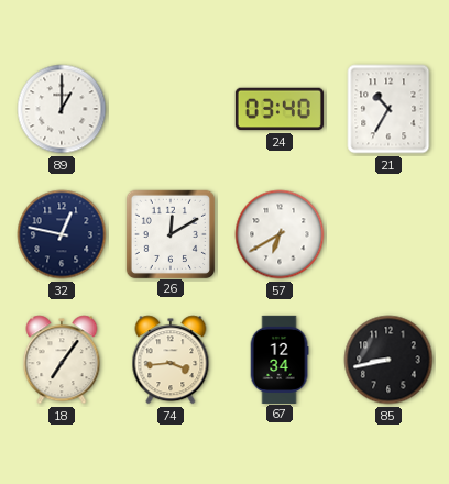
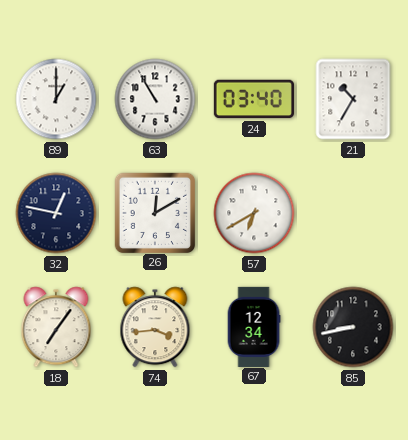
63: none -> 10:55 (155, 99)
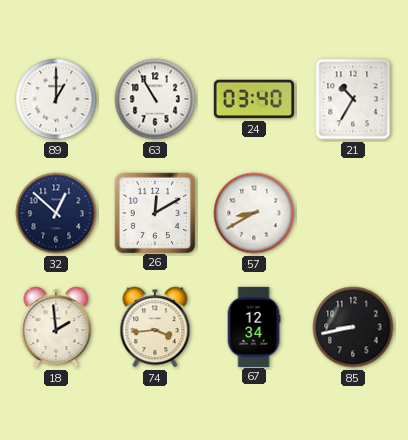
32: 12:47 -> 12:52 (56, 213)
57: 6:40 -> 8:40 (254, 213)
18: 7:06 -> 1:59 (56, 327)
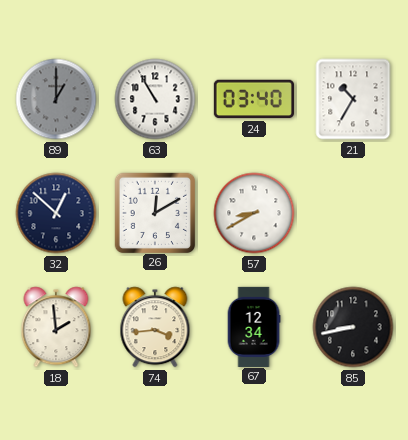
89 dial: white -> grey (56, 99)
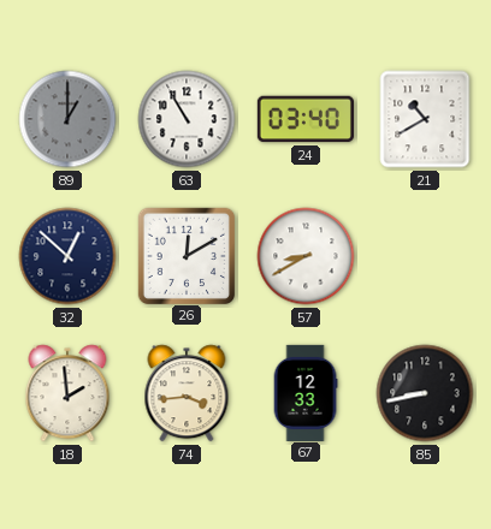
21: 10:35 -> 10:40 (425, 119)
67: 12:34 -> 12:33 (306, 392)
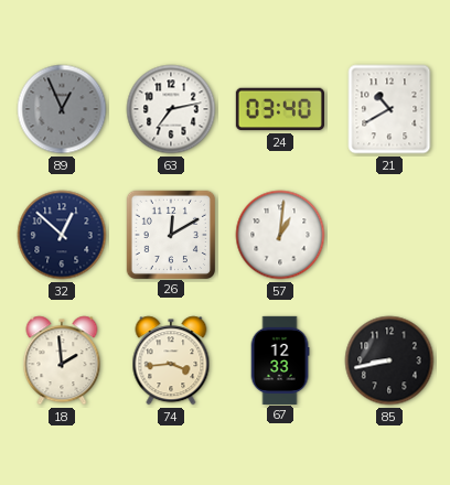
89: 1:00 -> 12:56 (62, 109)
63: 10:55 -> 7:13 (171, 109)
57: 8:40 -> 1:01 (280, 235)
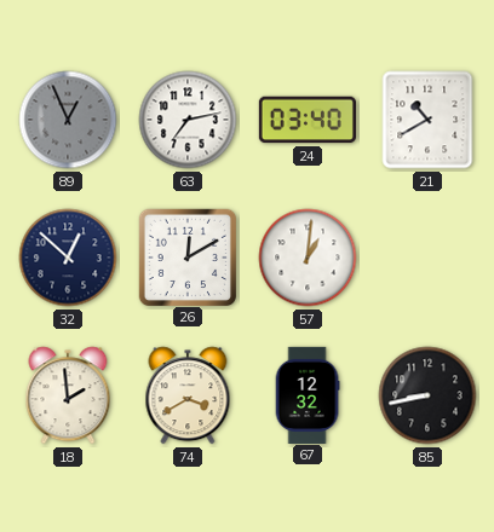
74: 3:44 -> 3:40 (188, 395)
67: 12:33 -> 12:32 (308, 394)
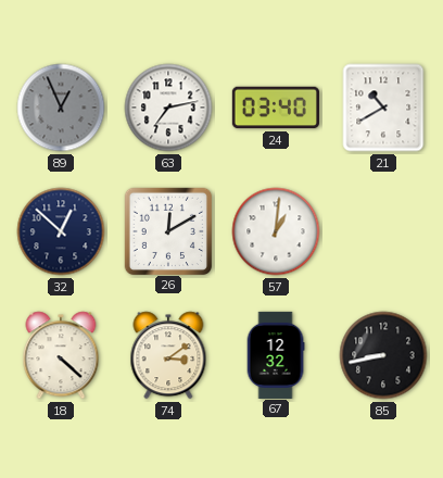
18: 1:59 -> 4:22 (61, 355)
74: 3:40 -> 3:09 (168, 355)
